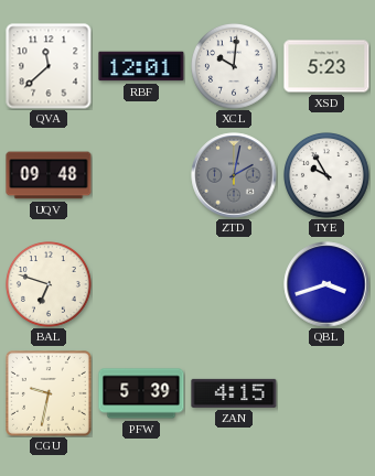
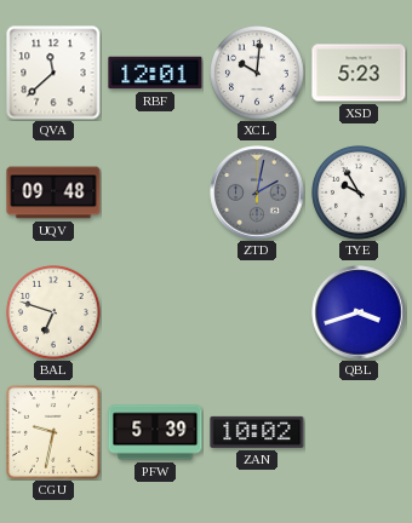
ZAN: 4:15 -> 10:02 (257, 432)
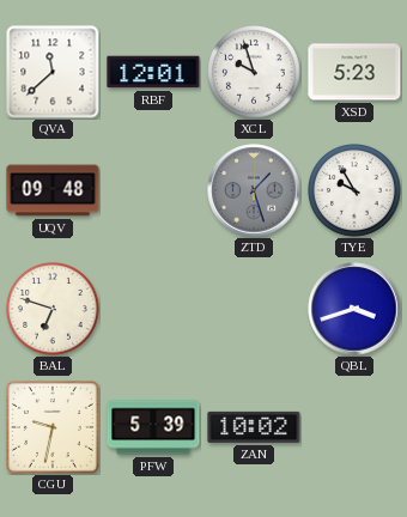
XCL: 10:01 -> 9:57 (255, 73)
ZTD: 2:02 -> 1:27 (254, 190)
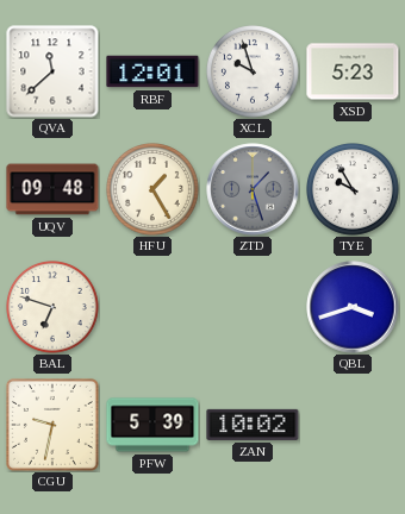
HFU: none -> 1:25 (154, 190)
